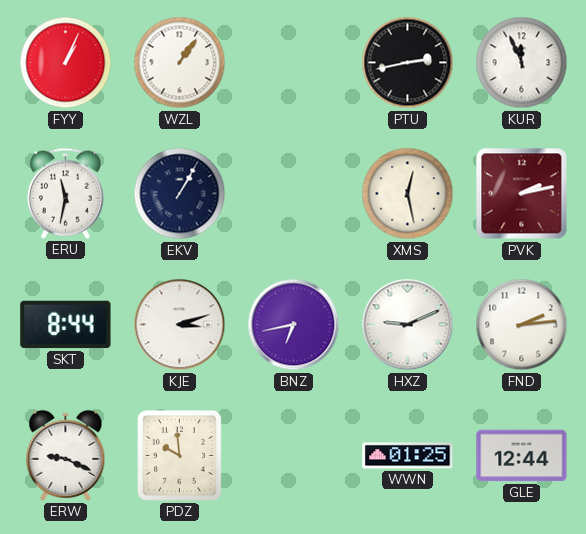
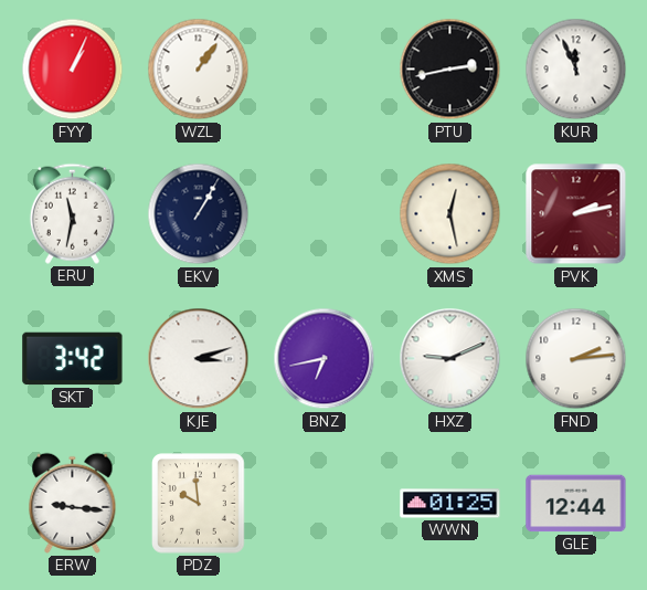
SKT: 8:44 -> 3:42 (73, 359)
ERW: 9:19 -> 9:16 (73, 503)
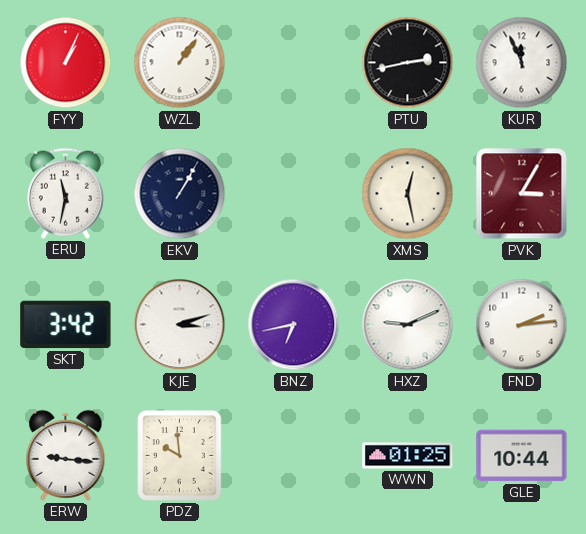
PVK: 2:13 -> 3:05 (522, 194)
GLE: 12:44 -> 10:44 (522, 456)
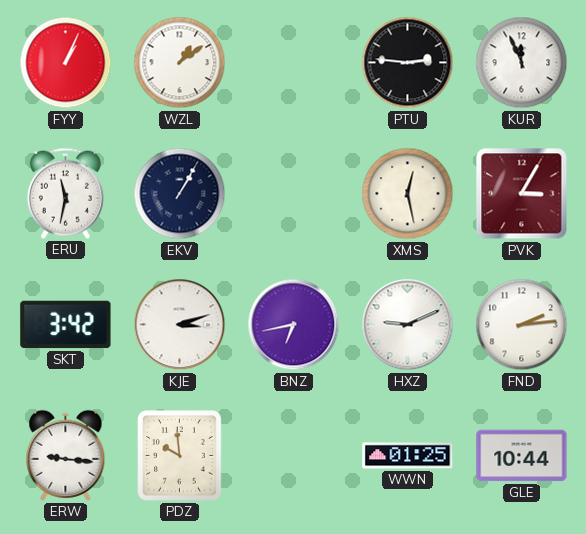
WZL: 1:06 -> 1:09 (180, 63)
PTU: 2:43 -> 2:46 (408, 63)
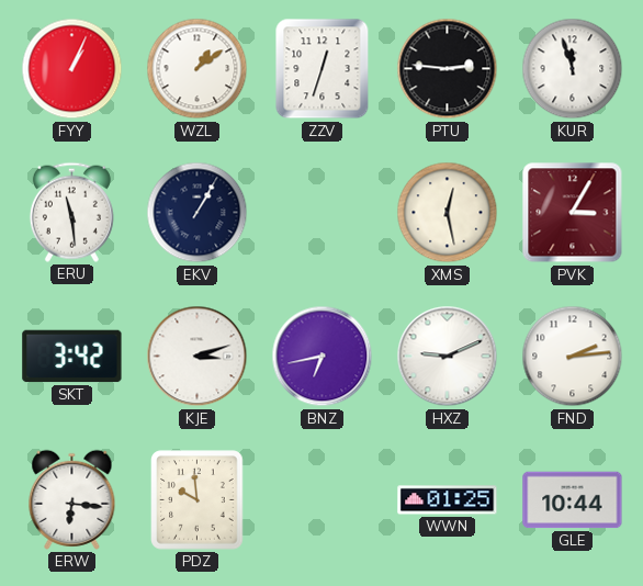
ZZV: none -> 12:33 (323, 69)
KUR: 11:56 -> 11:57 (573, 69)
ERU: 11:32 -> 11:29 (71, 212)
ERW: 9:16 -> 6:16 (72, 499)
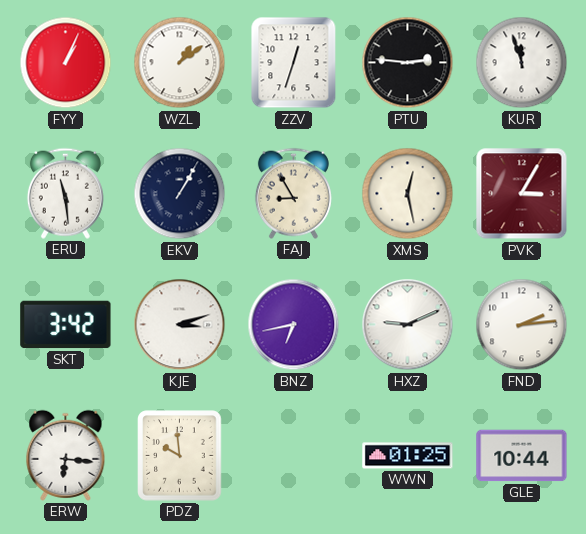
FAJ: none -> 8:55 (293, 193)
